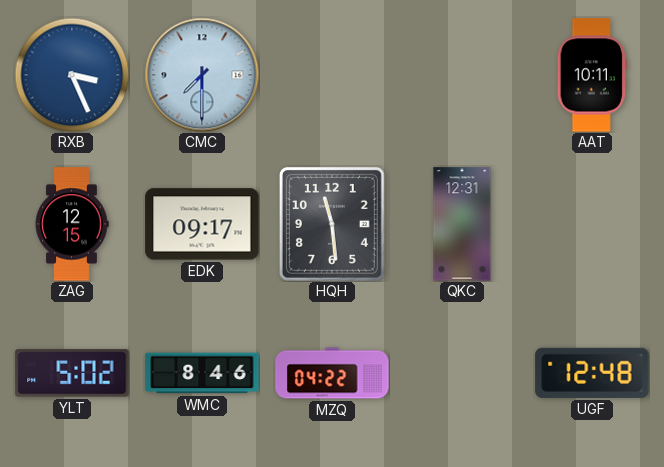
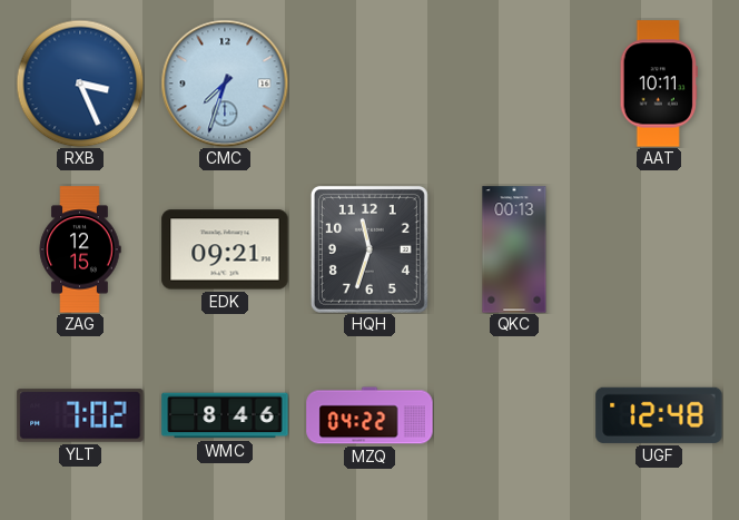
CMC: 7:30 -> 7:33 (225, 84)
EDK: 09:17 -> 09:21 (225, 249)
HQH: 11:29 -> 11:33 (369, 249)
QKC: 12:31 -> 00:13 (514, 249)
YLT: 5:02 -> 7:02 (80, 415)
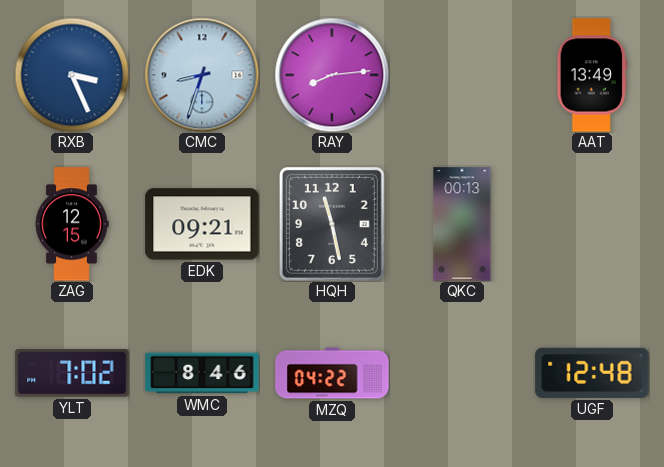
CMC: 7:33 -> 8:33 (202, 75)
RAY: none -> 8:14 (332, 75)
AAT: 10:11 -> 13:49 (592, 75)
HQH: 11:33 -> 11:28 (332, 224)
